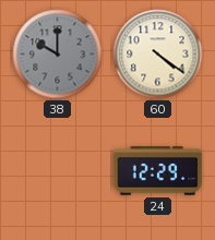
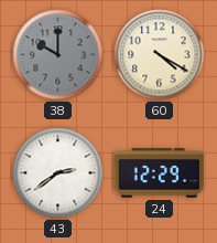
60: 4:21 -> 4:20 (160, 55)
43: none -> 2:39 (58, 173)
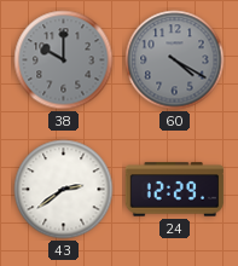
60 dial: cream -> grey (175, 60)
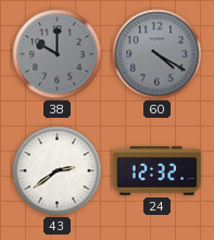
24: 12:29 -> 12:32 (158, 171)
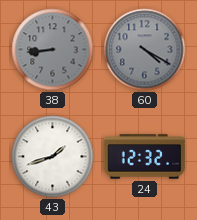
38: 10:00 -> 8:44 (53, 50)
43: 2:39 -> 1:42 (53, 157)
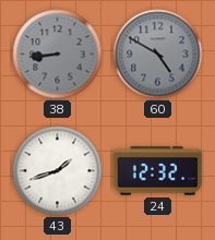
60: 4:20 -> 4:50 (158, 55)
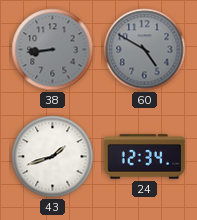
24: 12:32 -> 12:34 (145, 157)
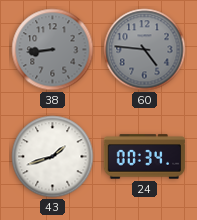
60: 4:50 -> 4:46 (145, 50)
24: 12:34 -> 00:34 (145, 157)
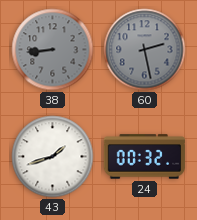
60: 4:46 -> 2:28 (145, 50)
24: 00:34 -> 00:32 (145, 157)
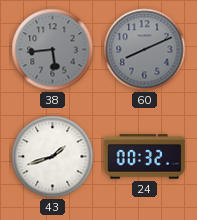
38: 8:44 -> 5:44 (53, 50)
60: 2:28 -> 8:11 (145, 50)
